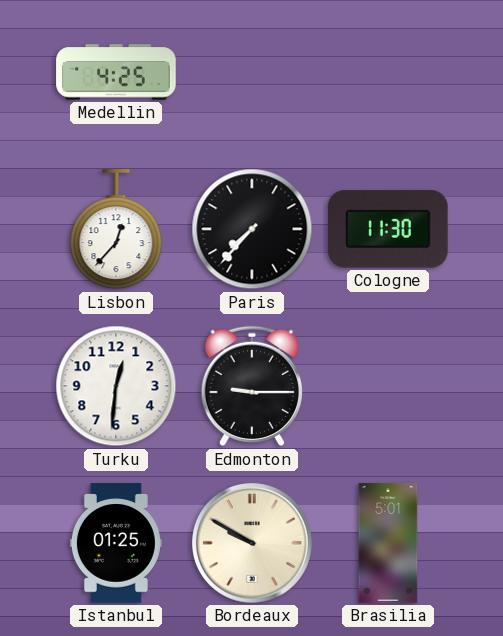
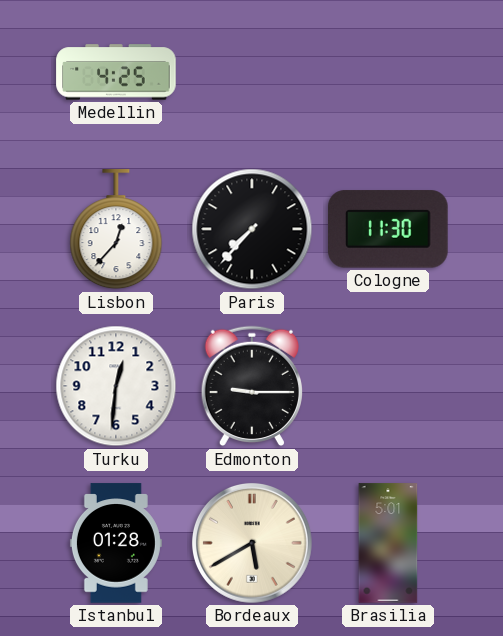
Istanbul: 01:25 -> 01:28 (116, 543)
Bordeaux: 9:50 -> 5:40 (252, 543)
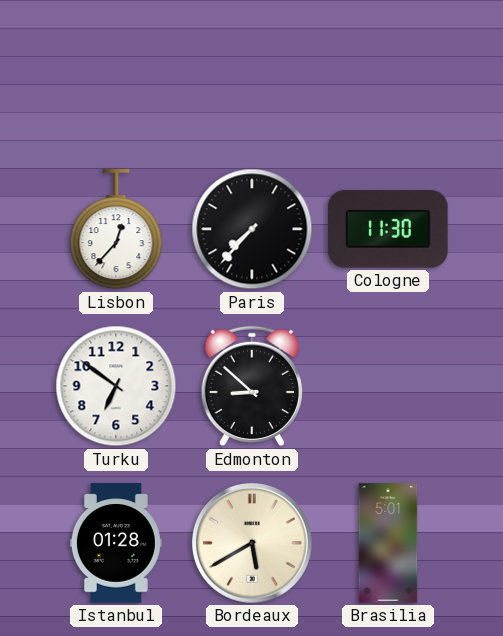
Medellin: 4:25 -> none (116, 72)
Turku: 12:31 -> 6:51 (116, 386)
Edmonton: 9:15 -> 8:52 (252, 386)
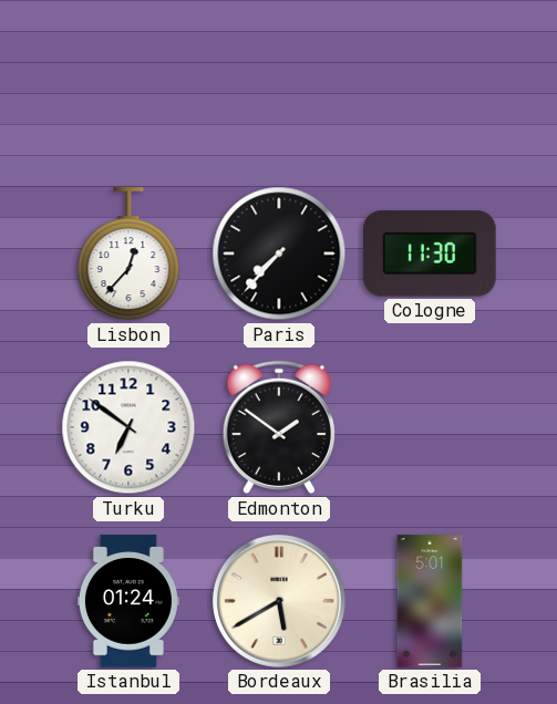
Edmonton: 8:52 -> 1:51 (279, 427)
Istanbul: 01:28 -> 01:24 (128, 601)
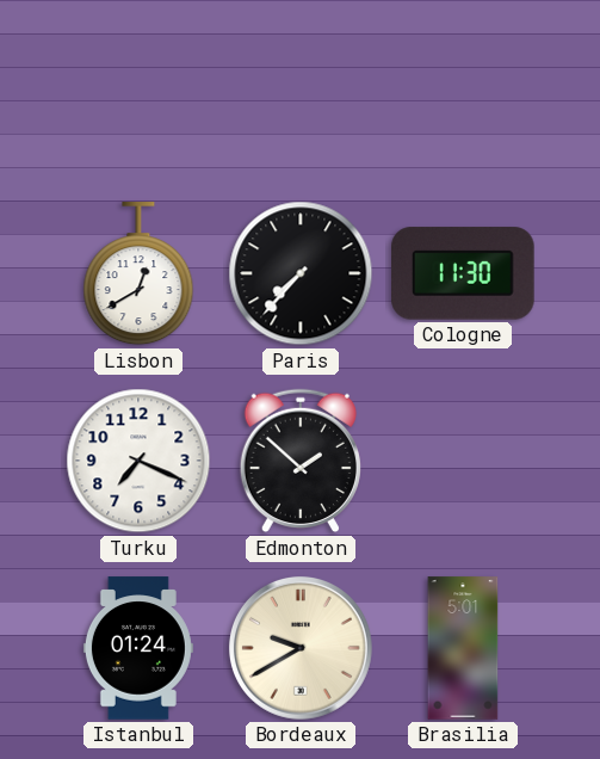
Lisbon: 12:37 -> 12:40 (138, 274)
Turku: 6:51 -> 7:19 (138, 461)
Edmonton: 1:51 -> 1:52 (301, 461)
Bordeaux: 5:40 -> 9:40 (301, 648)
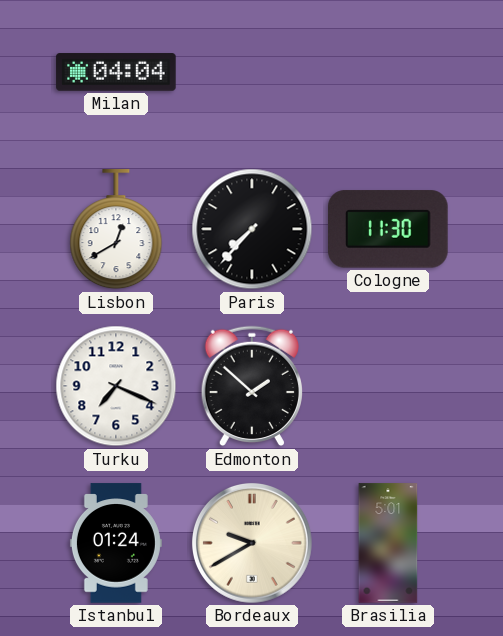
Milan: none -> 04:04 (116, 72)
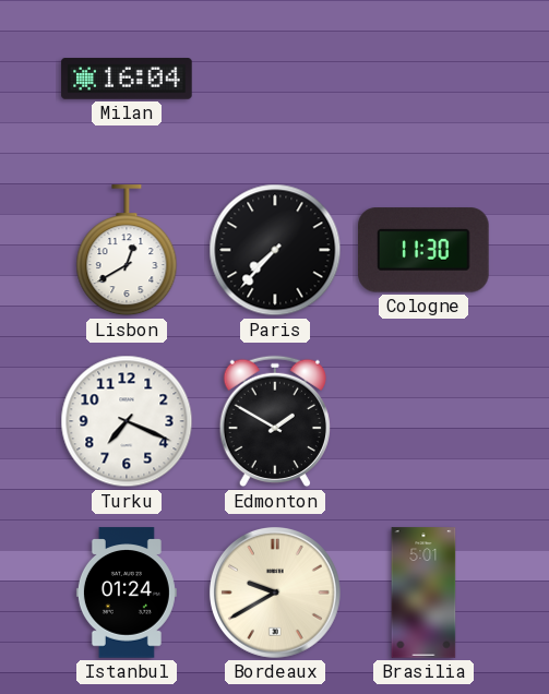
Milan: 04:04 -> 16:04 (127, 79)
Edmonton: 1:52 -> 1:50 (275, 421)
